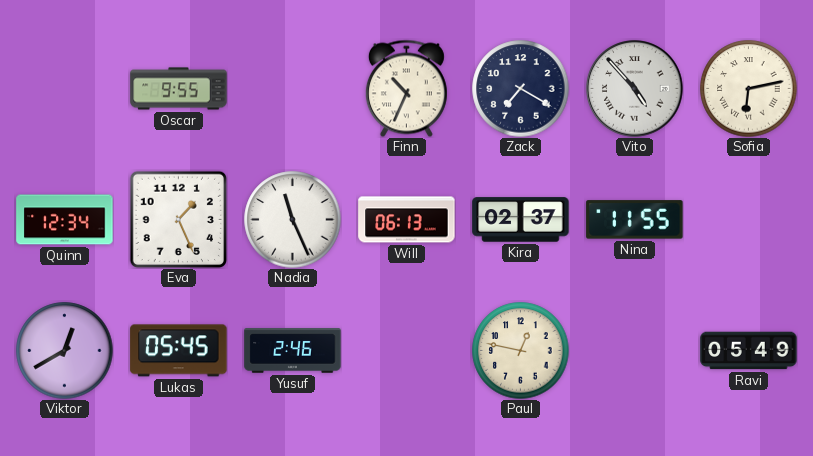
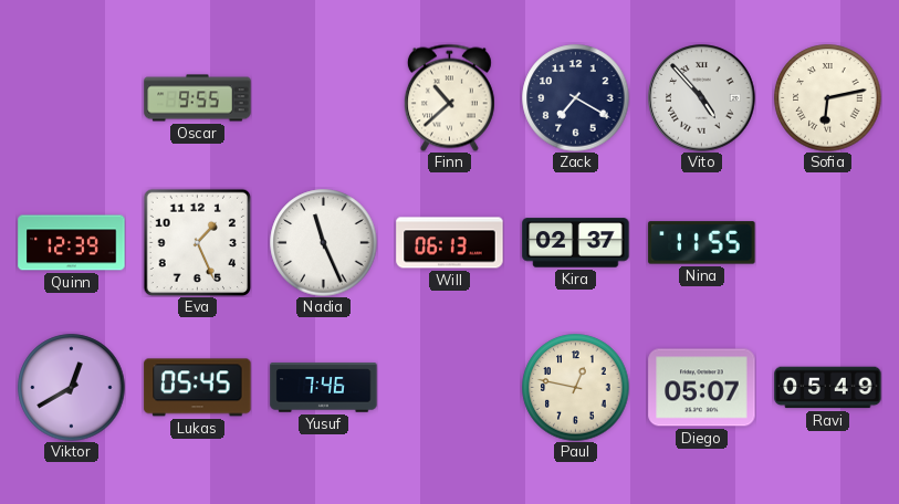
Finn: 10:34 -> 10:38 (449, 97)
Quinn: 12:34 -> 12:39 (72, 243)
Yusuf: 2:46 -> 7:46 (324, 388)
Diego: none -> 05:07 (702, 388)
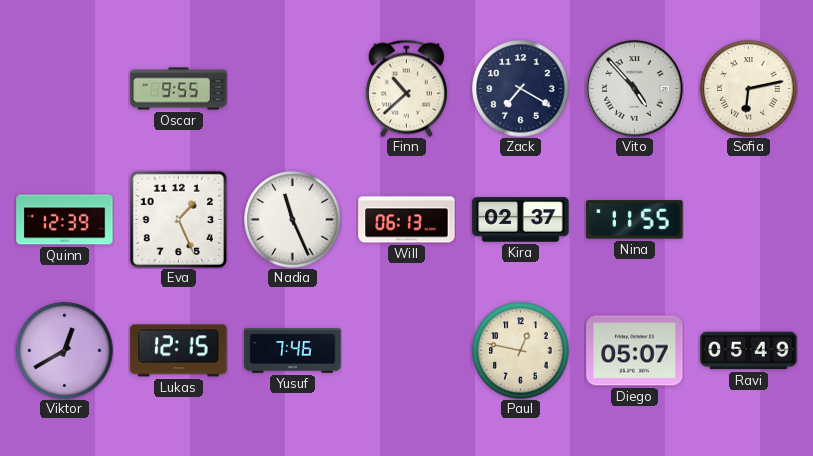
Lukas: 05:45 -> 12:15 (179, 351)
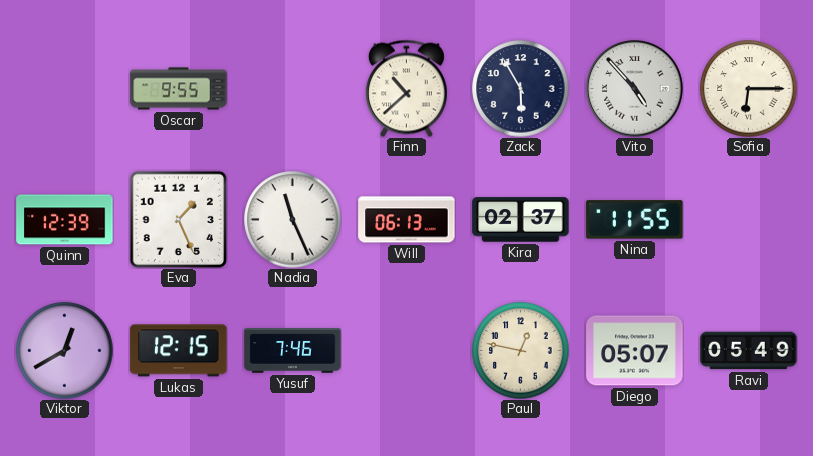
Zack: 7:20 -> 5:55 (521, 89)
Sofia: 6:13 -> 6:15 (749, 89)
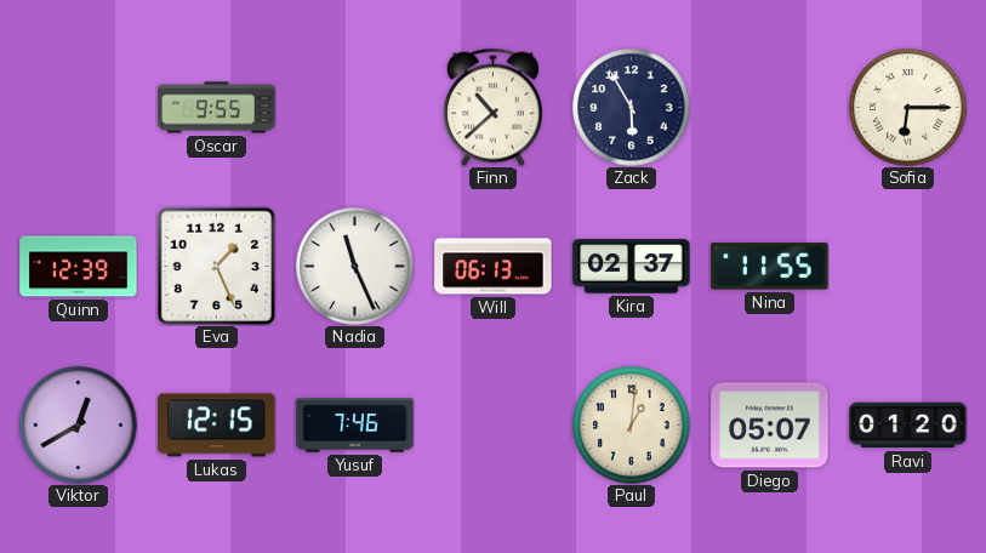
Vito: 4:53 -> none (635, 89)
Paul: 12:47 -> 1:01 (632, 426)
Ravi: 05:49 -> 01:20 (908, 426)
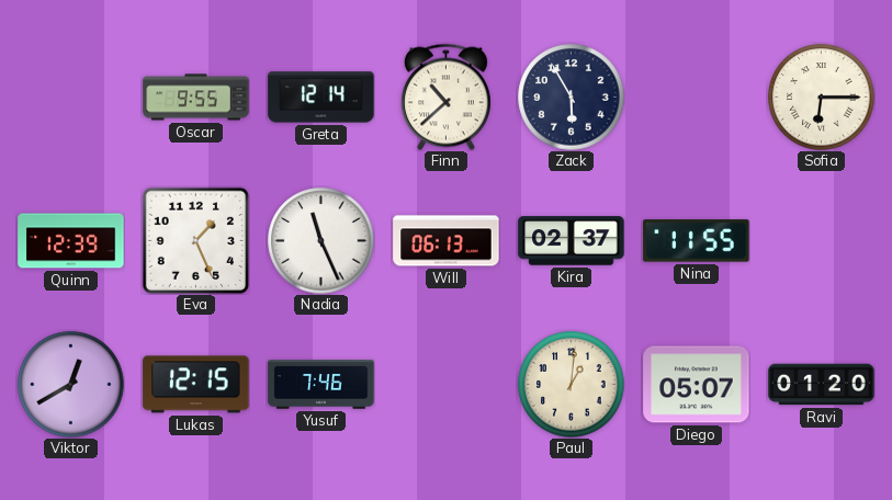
Greta: none -> 12:14 (321, 98)
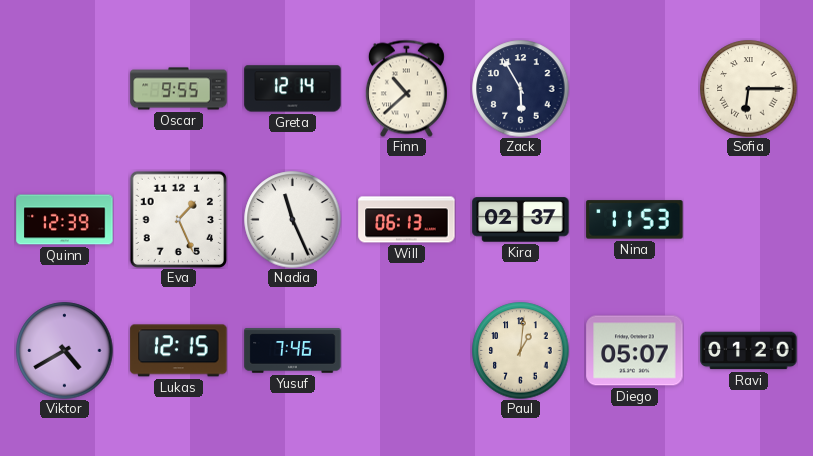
Nina: 11:55 -> 11:53 (635, 220)
Viktor: 12:40 -> 4:40 (65, 351)
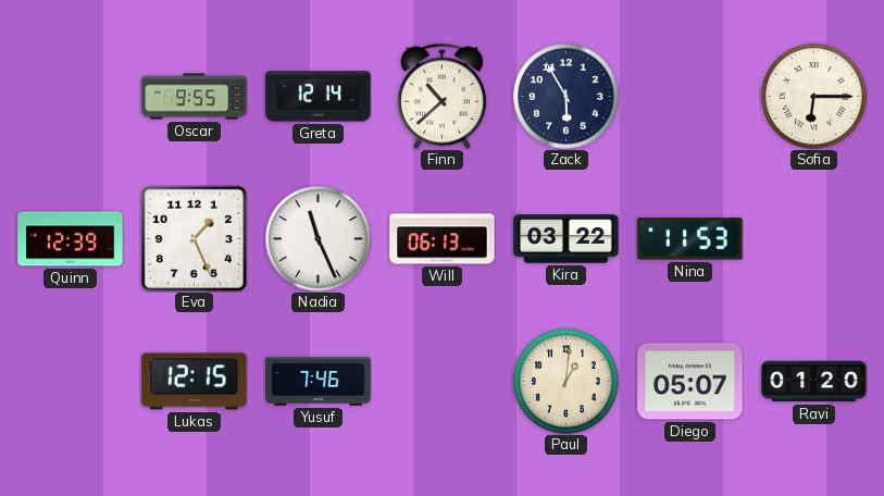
Kira: 02:37 -> 03:22 (566, 239)
Viktor: 4:40 -> none (65, 351)
